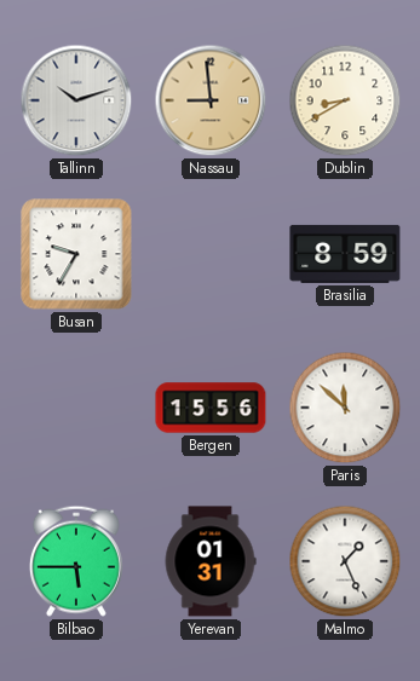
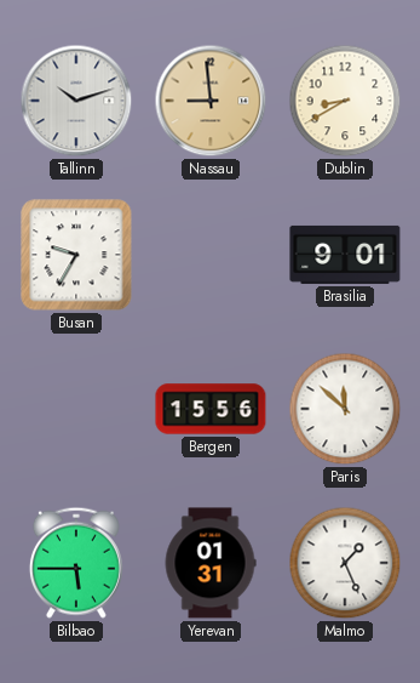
Brasilia: 8:59 -> 9:01 (345, 255)
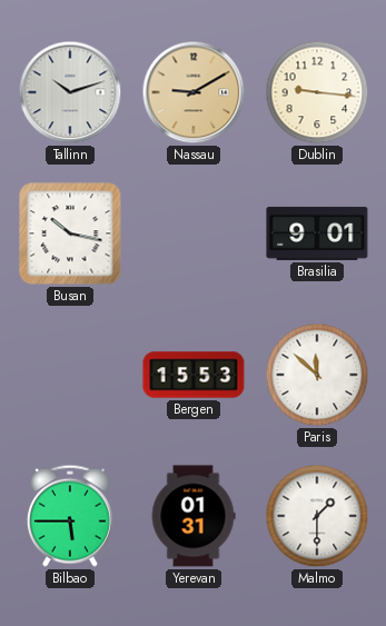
Nassau: 8:59 -> 9:10 (194, 92)
Dublin: 8:40 -> 9:16 (317, 92)
Busan: 9:35 -> 10:17 (70, 233)
Bergen: 15:56 -> 15:53 (194, 375)
Malmo: 1:26 -> 1:30 (317, 516)
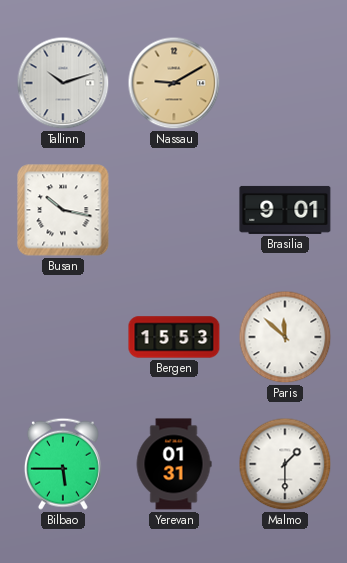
Dublin: 9:16 -> none (317, 92)
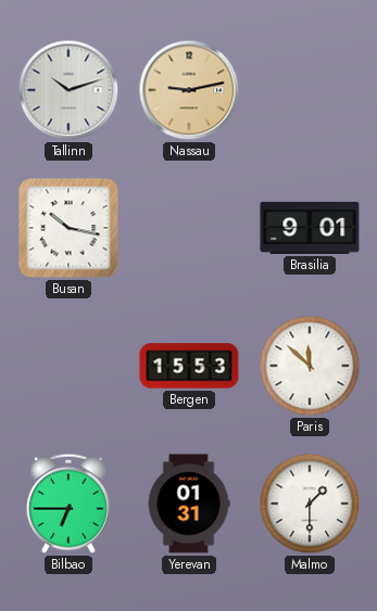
Nassau: 9:10 -> 9:13 (189, 90)
Bilbao: 5:45 -> 6:45 (68, 504)
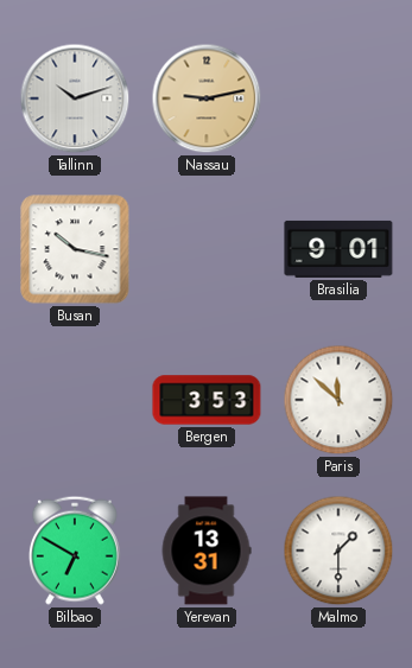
Bergen: 15:53 -> 3:53 (207, 400)
Bilbao: 6:45 -> 6:50 (75, 551)
Yerevan: 01:31 -> 13:31 (207, 551)
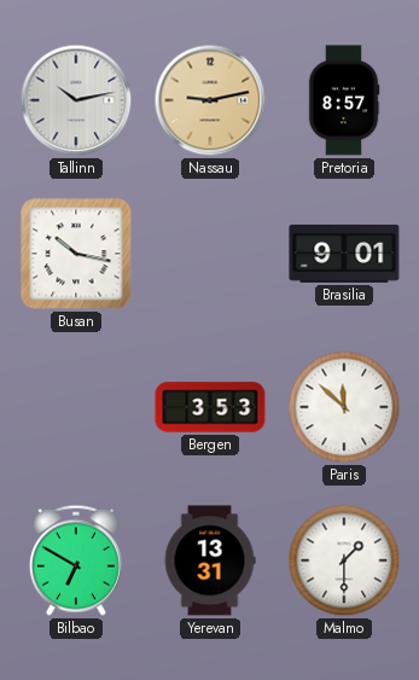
Tallinn: 10:12 -> 10:13 (76, 100)
Pretoria: none -> 8:57 (344, 100)
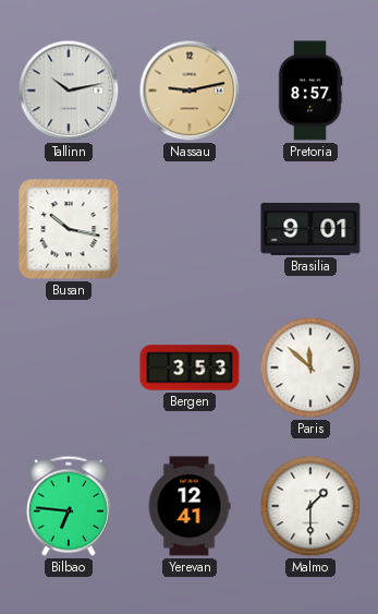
Bilbao: 6:50 -> 6:46 (69, 506)
Yerevan: 13:31 -> 12:41 (190, 506)
